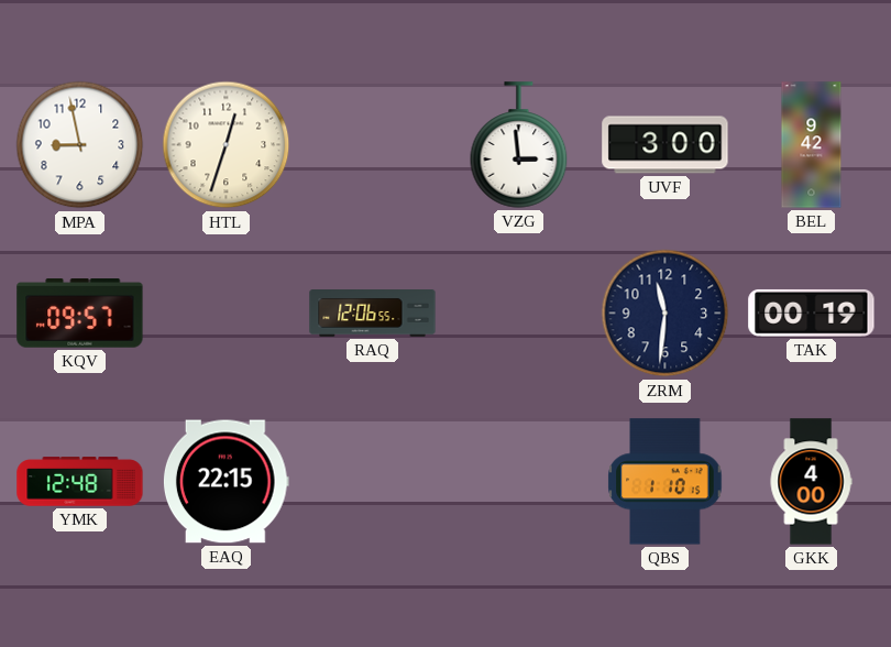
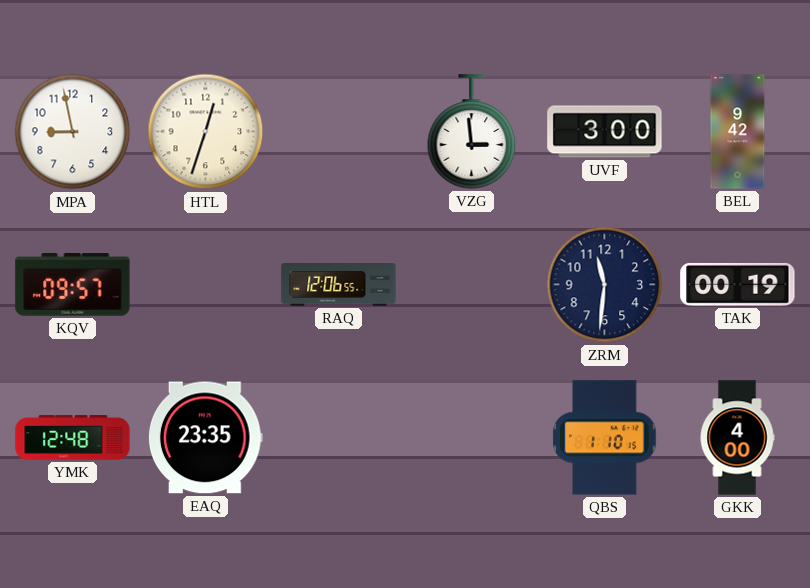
EAQ: 22:15 -> 23:35 (205, 438)
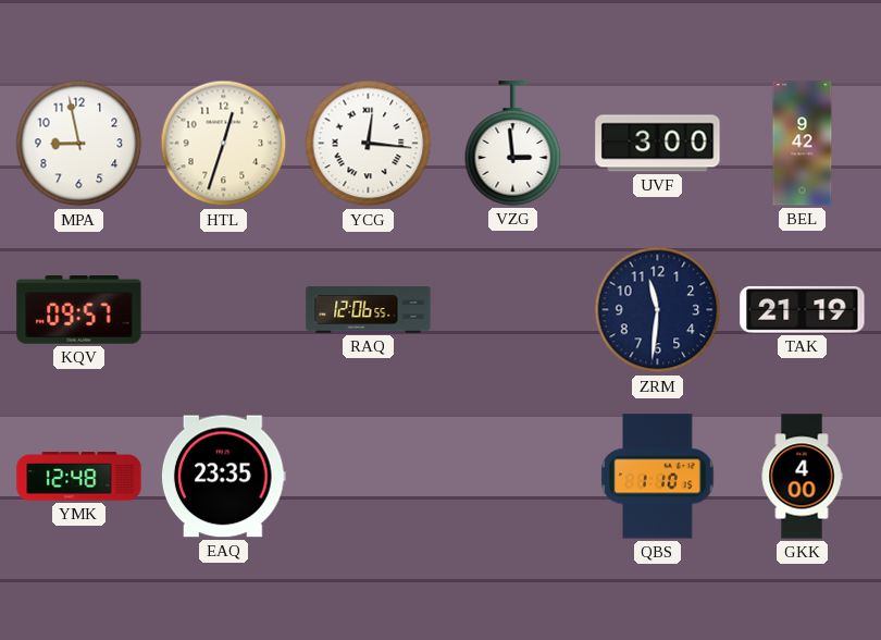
YCG: none -> 12:16 (369, 144)
TAK: 00:19 -> 21:19 (803, 309)
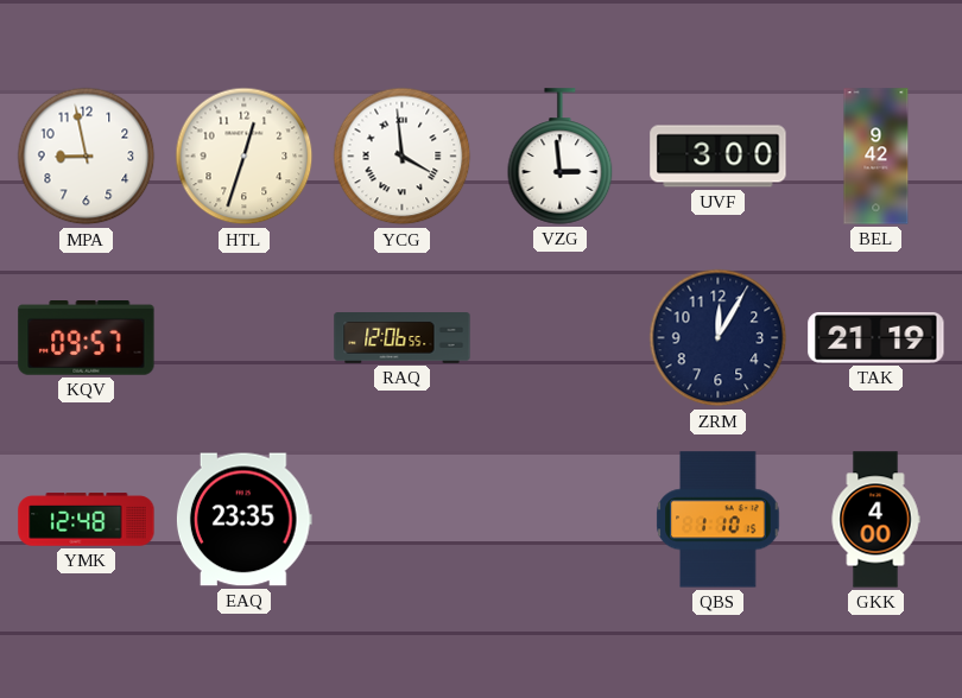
YCG: 12:16 -> 3:59 (403, 157)
ZRM: 11:31 -> 12:05 (719, 338)
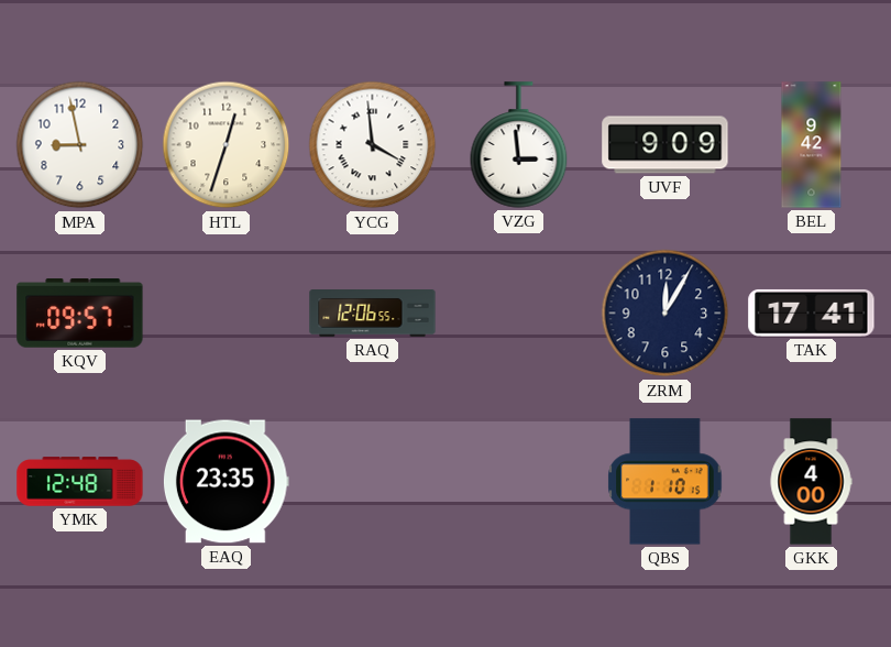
UVF: 3:00 -> 9:09 (665, 145)
TAK: 21:19 -> 17:41 (812, 312)
